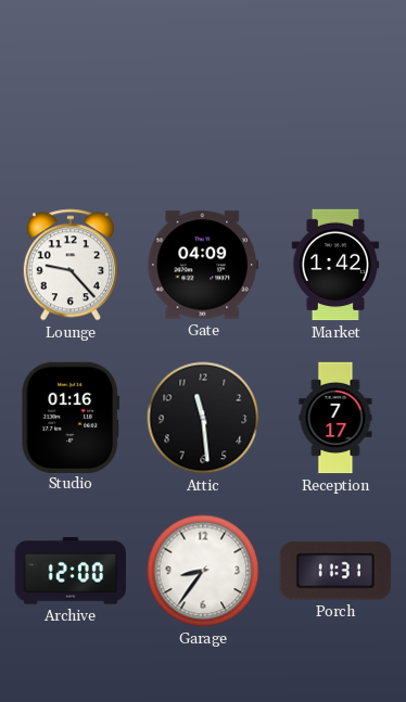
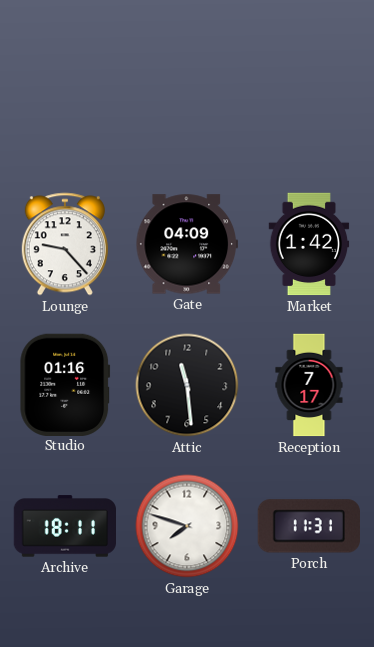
Archive: 12:00 -> 18:11 (64, 526)
Garage: 8:36 -> 7:48 (187, 526)
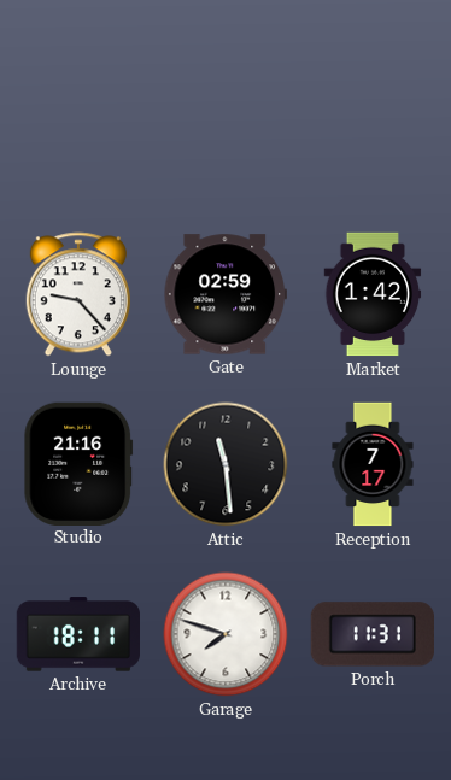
Gate: 04:09 -> 02:59 (224, 294)
Studio: 01:16 -> 21:16 (78, 463)
